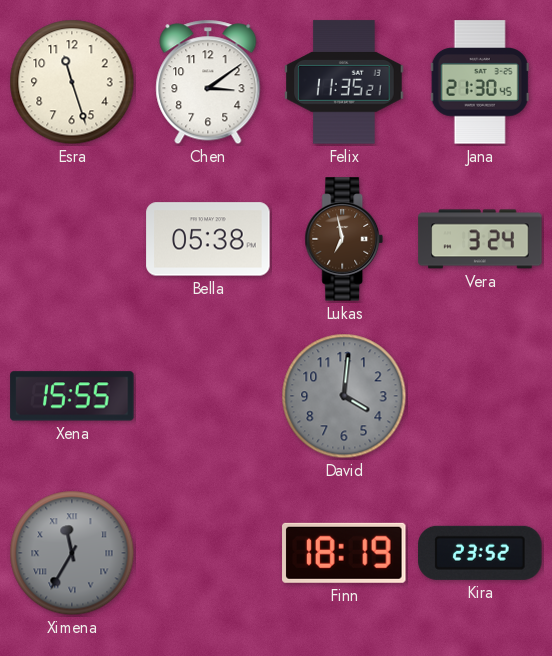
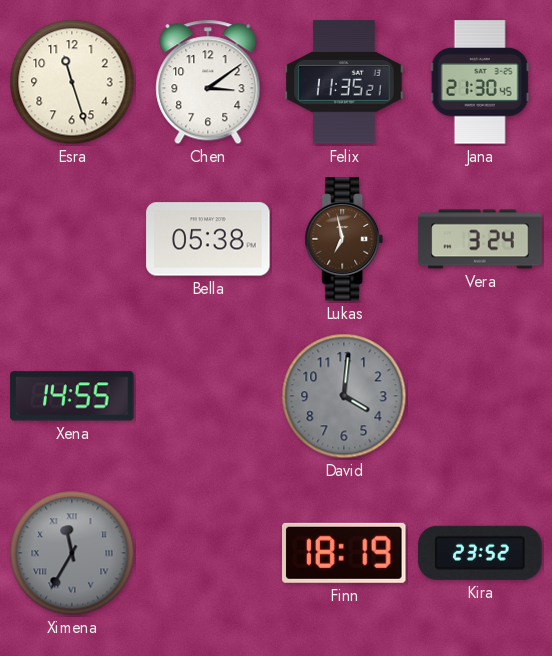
Xena: 15:55 -> 14:55 (72, 396)
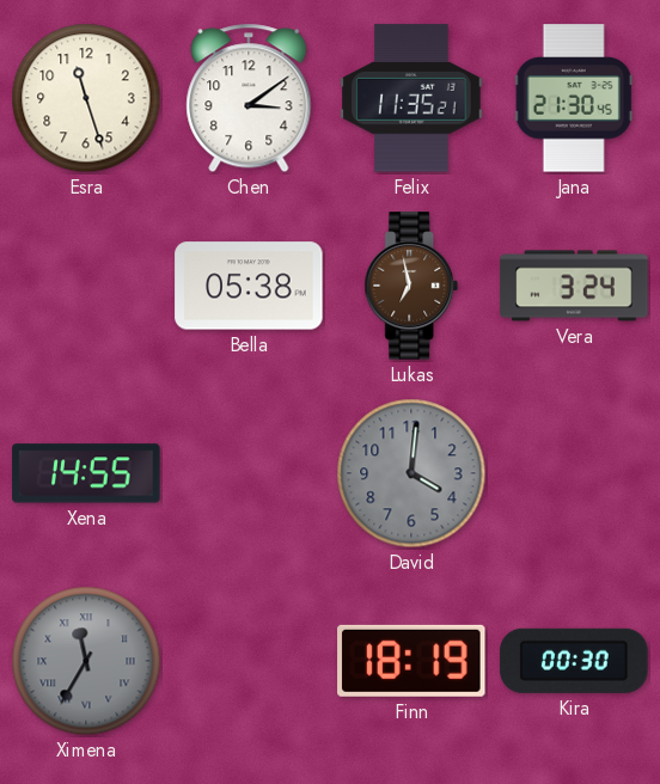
Kira: 23:52 -> 00:30 (574, 661)
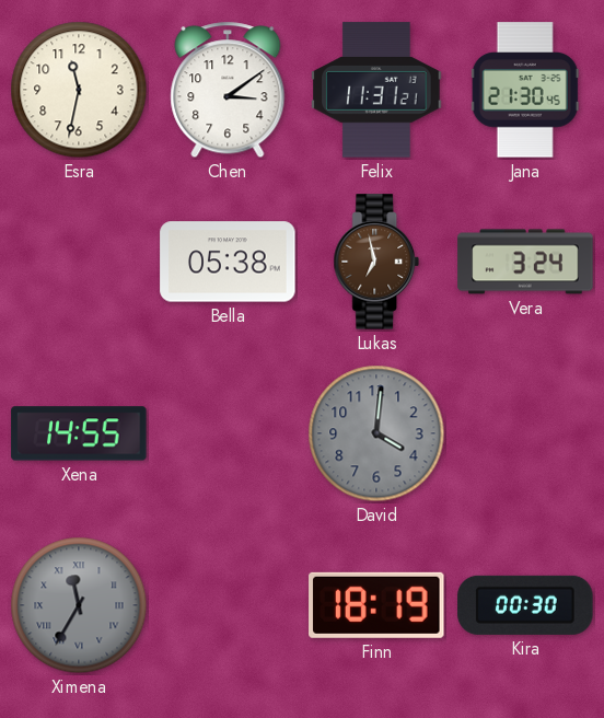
Esra: 11:27 -> 11:32 (79, 90)
Felix: 11:35 -> 11:31 (376, 90)
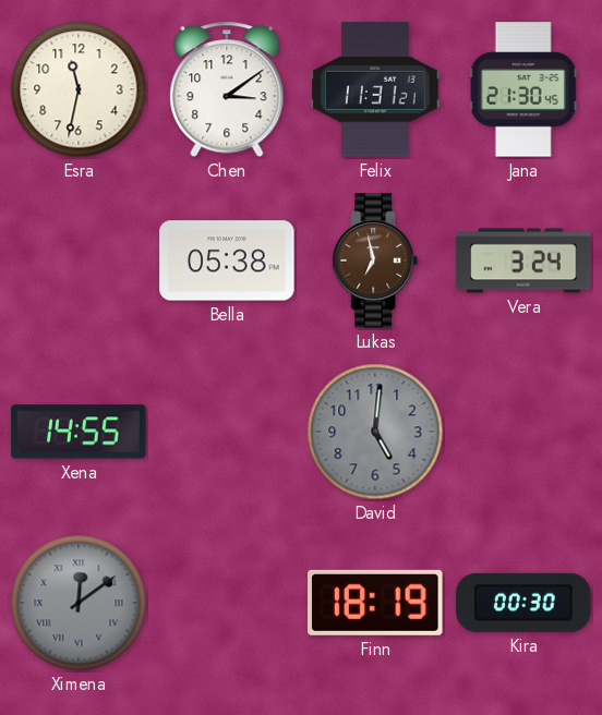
David: 4:01 -> 5:01 (375, 432)
Ximena: 11:35 -> 12:09 (79, 603)
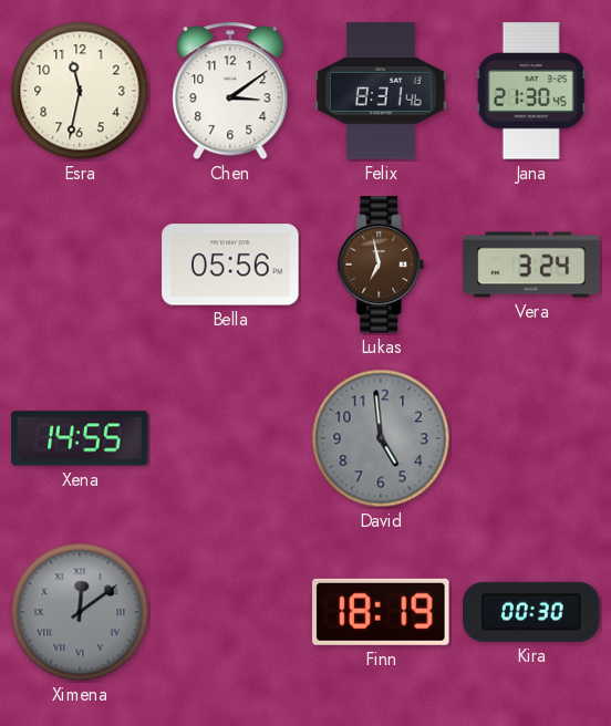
Felix: 11:31 -> 8:31 (381, 91)
Bella: 05:38 -> 05:56 (230, 265)
David: 5:01 -> 4:59 (381, 438)
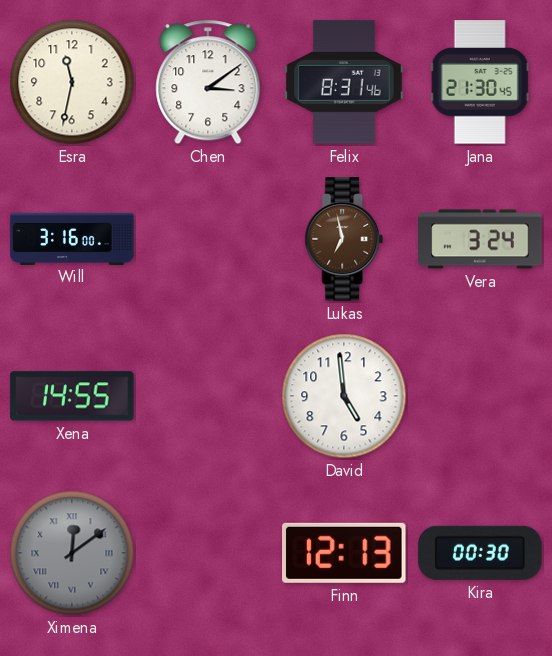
Will: none -> 3:16 (72, 238)
Bella: 05:56 -> none (230, 265)
David dial: grey -> white (344, 396)
Finn: 18:19 -> 12:13 (344, 553)
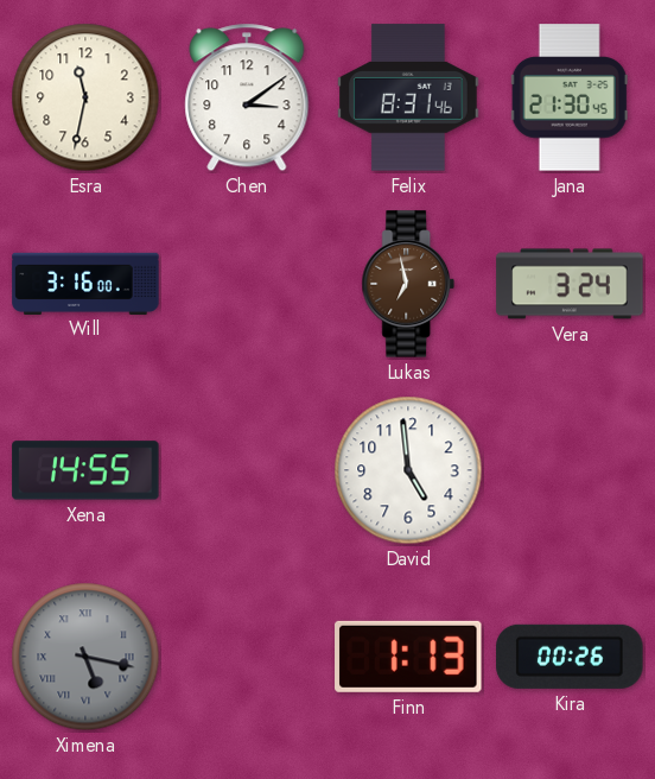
Ximena: 12:09 -> 5:17 (85, 657)
Finn: 12:13 -> 1:13 (408, 657)
Kira: 00:30 -> 00:26 (570, 657)
